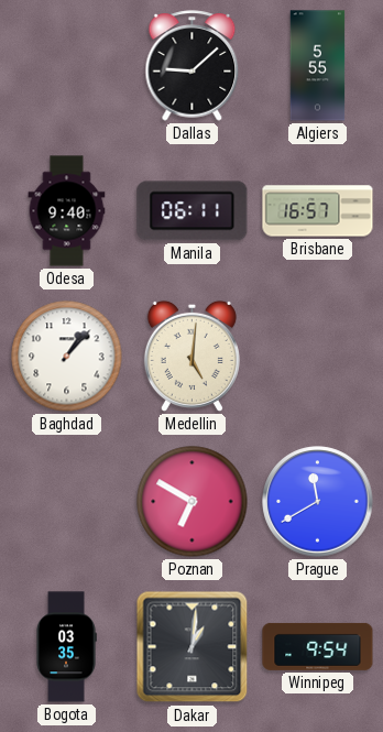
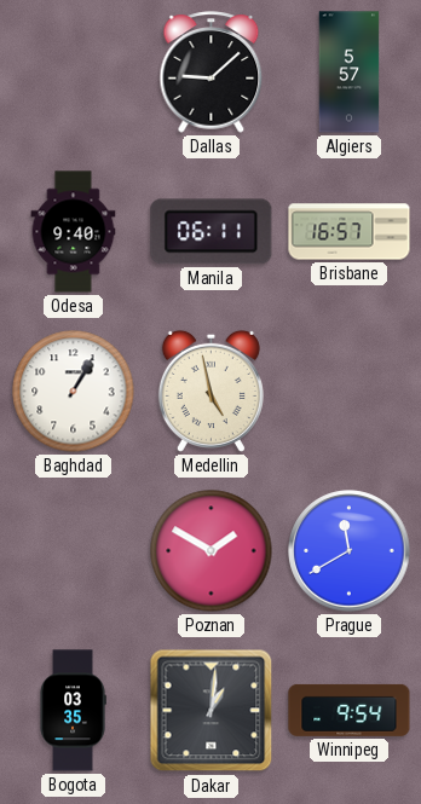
Algiers: 5:55 -> 5:57 (350, 73)
Baghdad: 1:07 -> 1:05 (74, 392)
Medellin: 5:01 -> 4:58 (211, 391)
Poznan: 6:50 -> 1:50 (212, 551)
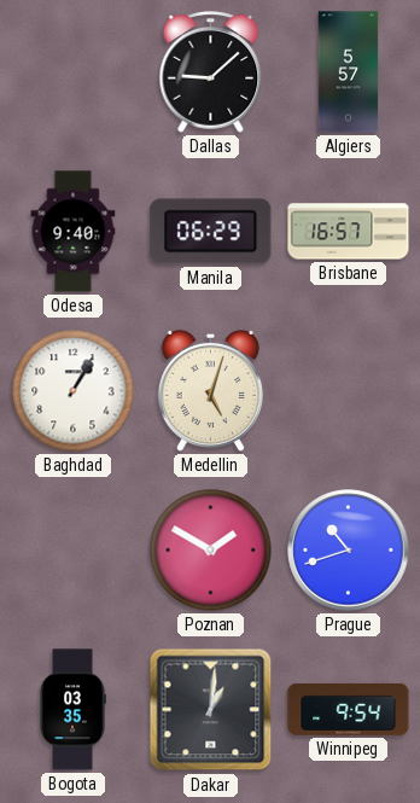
Manila: 06:11 -> 06:29 (211, 232)
Medellin: 4:58 -> 5:03 (210, 390)
Prague: 11:40 -> 10:42 (349, 551)
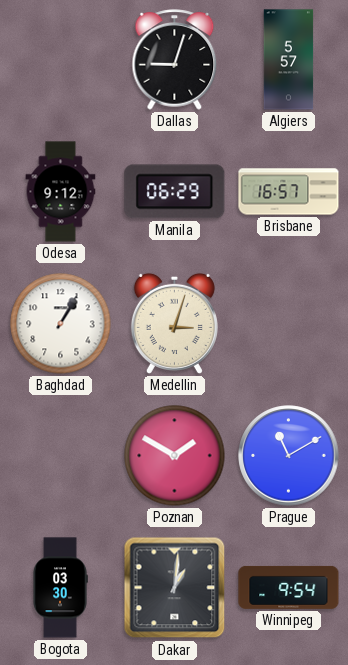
Dallas: 9:08 -> 9:03 (175, 60)
Odesa: 9:40 -> 9:12 (61, 192)
Medellin: 5:03 -> 3:03 (174, 323)
Prague: 10:42 -> 11:10 (289, 456)
Bogota: 03:35 -> 03:30 (60, 588)
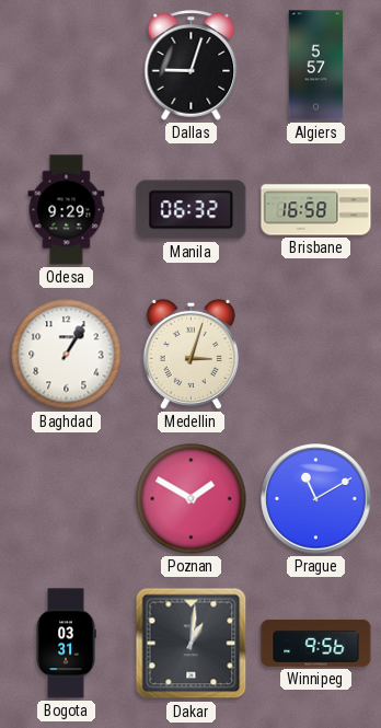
Odesa: 9:12 -> 9:29 (67, 210)
Manila: 06:29 -> 06:32 (192, 210)
Brisbane: 16:57 -> 16:58 (316, 210)
Bogota: 03:30 -> 03:31 (66, 644)
Winnipeg: 9:54 -> 9:56 (316, 643)
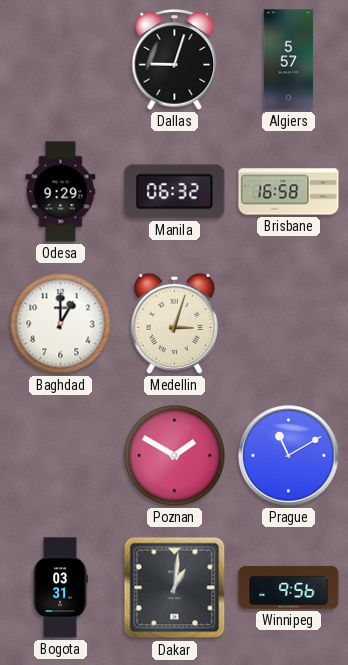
Baghdad: 1:05 -> 1:00 (61, 324)
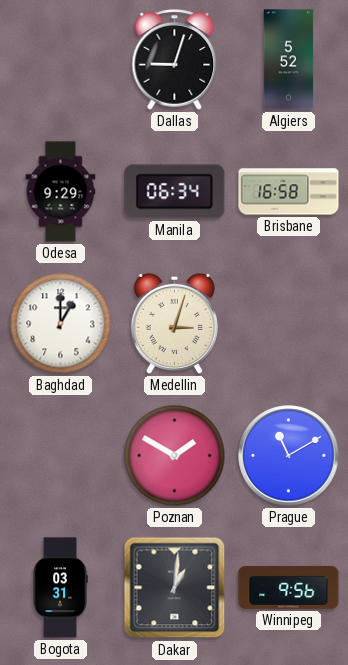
Algiers: 5:57 -> 5:52 (289, 60)
Manila: 06:32 -> 06:34 (175, 192)
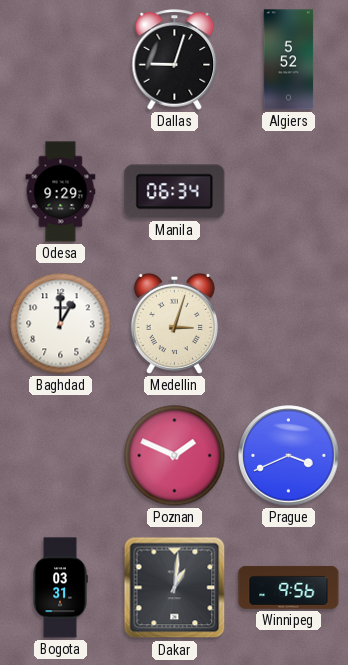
Brisbane: 16:58 -> none (289, 192)
Poznan: 1:50 -> 1:49 (175, 456)
Prague: 11:10 -> 3:41 (289, 456)
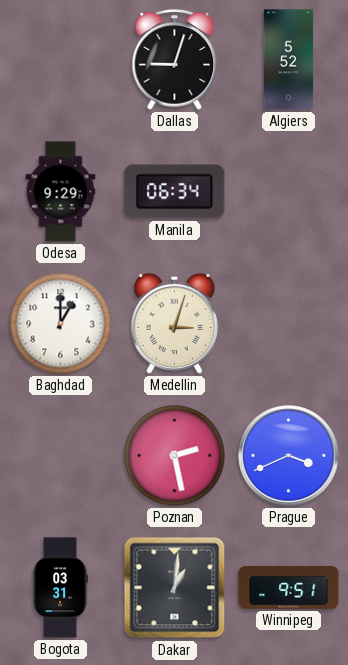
Poznan: 1:49 -> 2:28 (175, 456)
Winnipeg: 9:56 -> 9:51 (289, 587)
